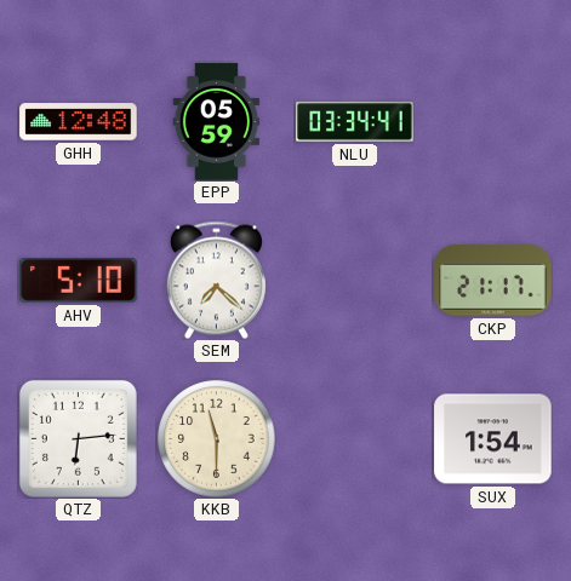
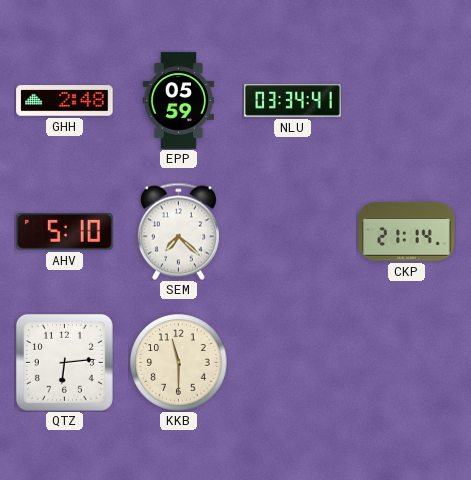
GHH: 12:48 -> 2:48 (65, 101)
CKP: 21:17 -> 21:14 (407, 232)
SUX: 1:54 -> none (493, 439)
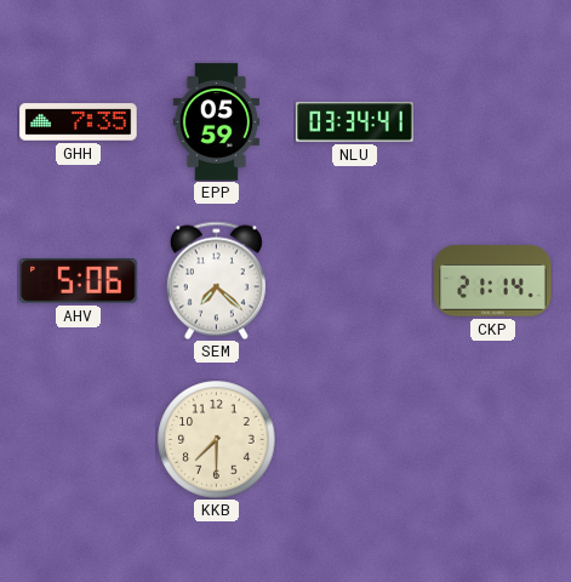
GHH: 2:48 -> 7:35 (79, 122)
AHV: 5:10 -> 5:06 (79, 280)
QTZ: 6:14 -> none (64, 362)
KKB: 11:30 -> 7:30 (217, 440)
